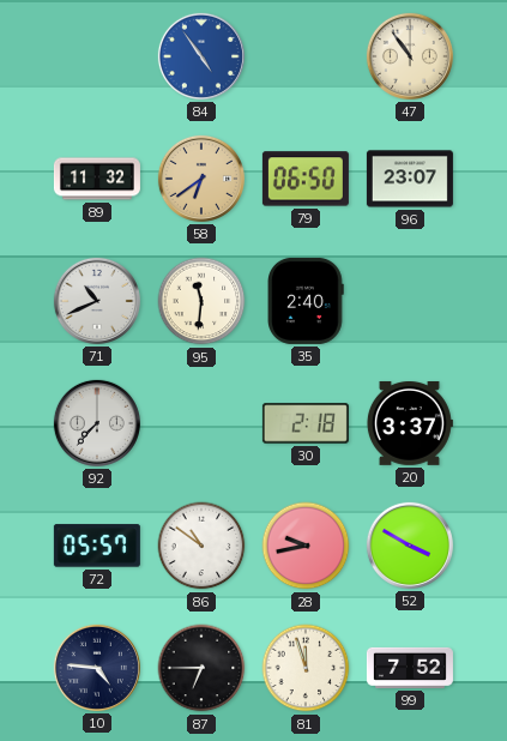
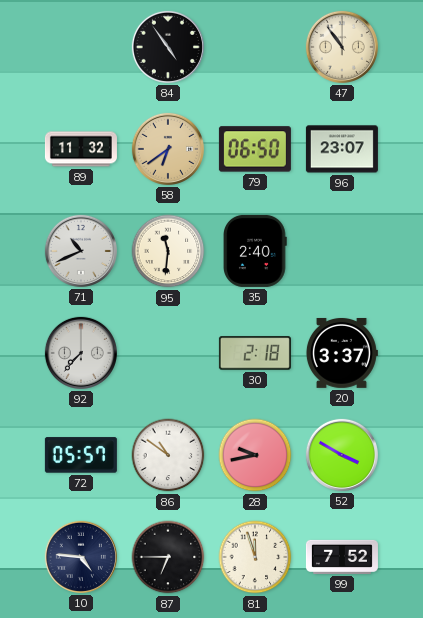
84 dial: blue -> black (168, 47)
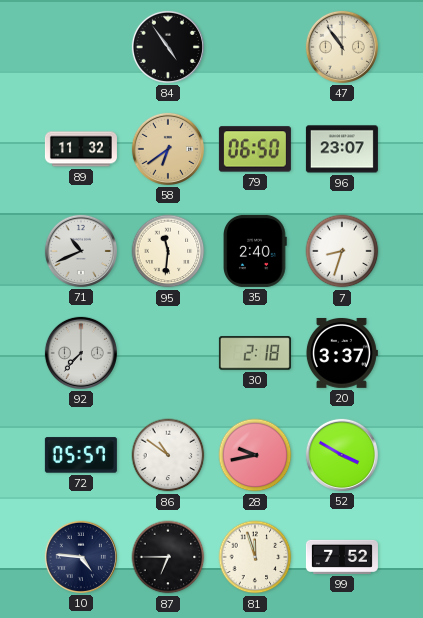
7: none -> 8:33 (342, 251)
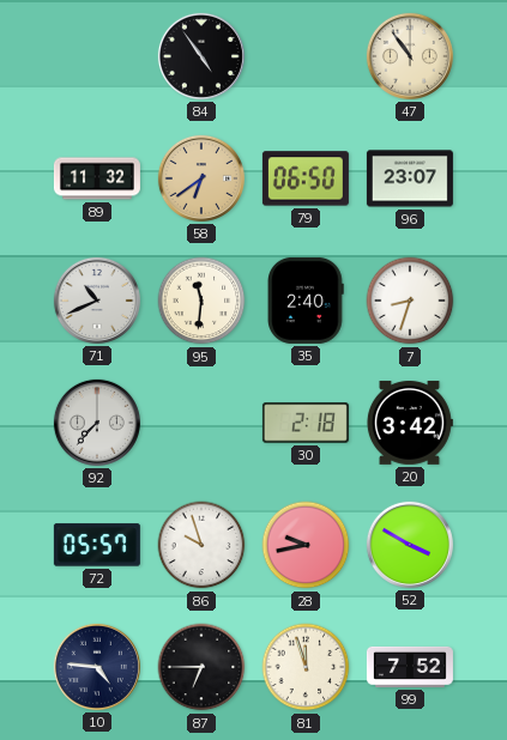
20: 3:37 -> 3:42 (409, 423)
86: 10:51 -> 9:57 (201, 545)
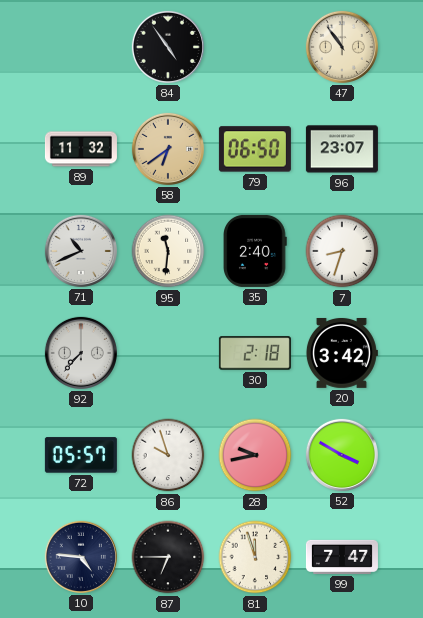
99: 7:52 -> 7:47 (342, 557)
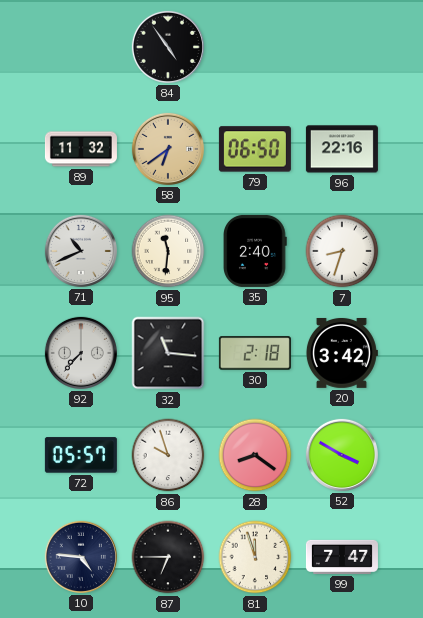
47: 10:54 -> none (342, 47)
96: 23:07 -> 22:16 (342, 149)
32: none -> 11:16 (168, 353)
28: 9:43 -> 8:21 (255, 455)
